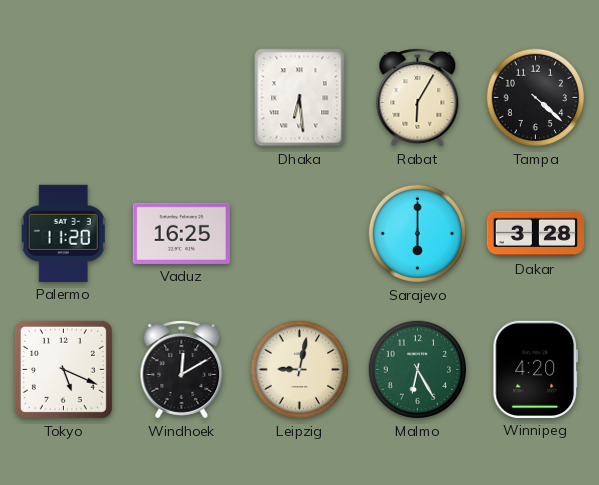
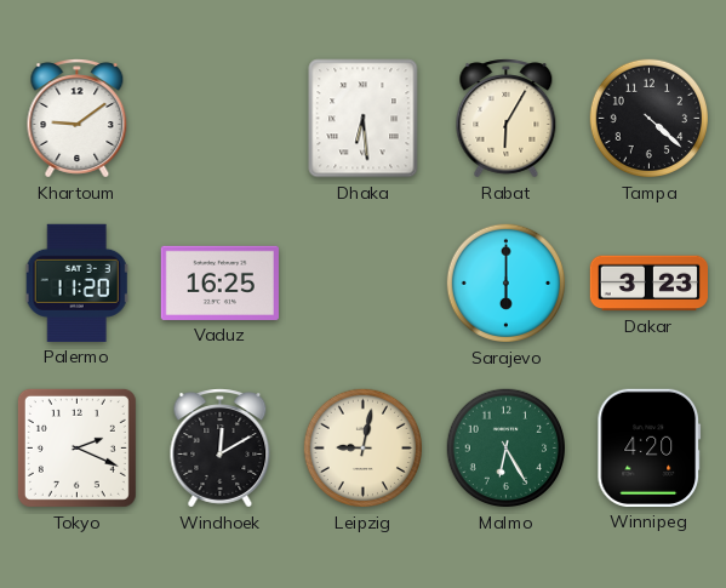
Khartoum: none -> 9:09 (78, 119)
Dakar: 3:28 -> 3:23 (648, 284)
Tokyo: 5:19 -> 2:19 (76, 447)
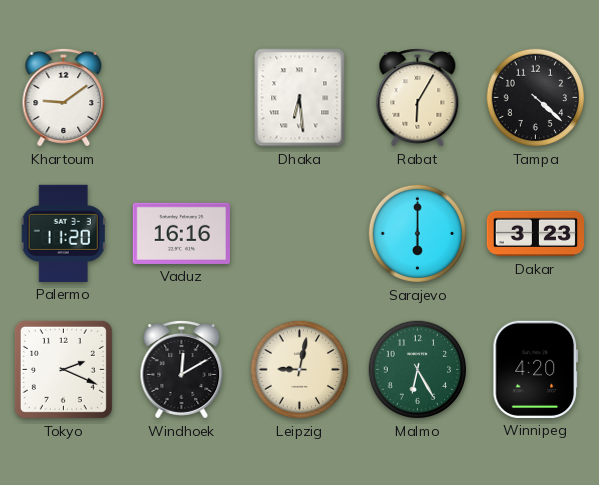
Vaduz: 16:25 -> 16:16 (181, 233)
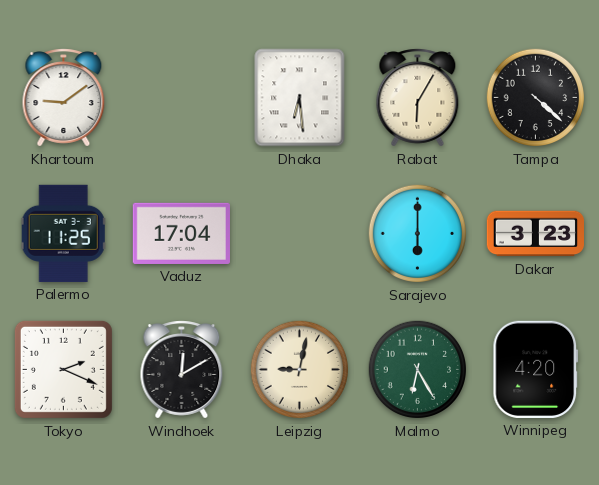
Palermo: 11:20 -> 11:25 (64, 233)
Vaduz: 16:16 -> 17:04 (181, 233)
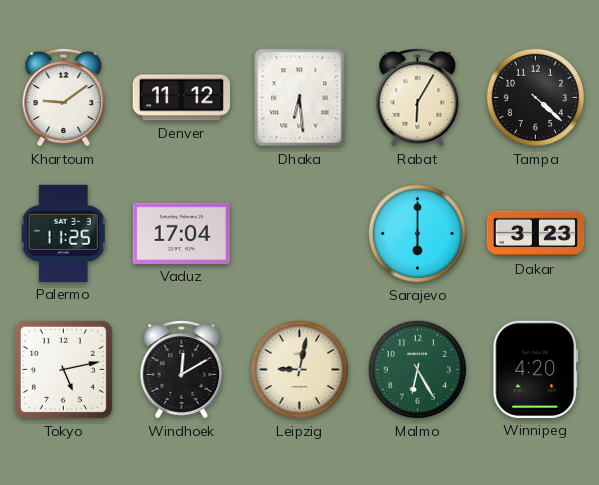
Denver: none -> 11:12 (181, 98)
Tokyo: 2:19 -> 5:13 (63, 369)
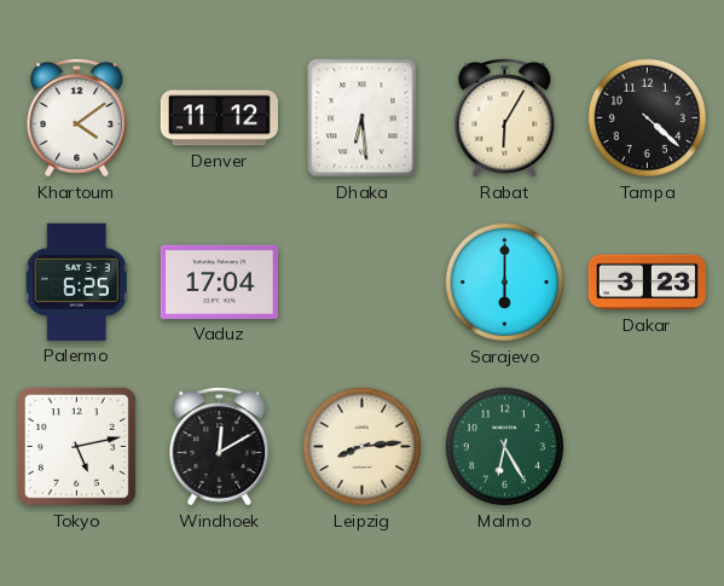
Khartoum: 9:09 -> 4:09 (77, 118)
Palermo: 11:25 -> 6:25 (77, 282)
Leipzig: 9:02 -> 8:14 (363, 447)
Winnipeg: 4:20 -> none (536, 369)
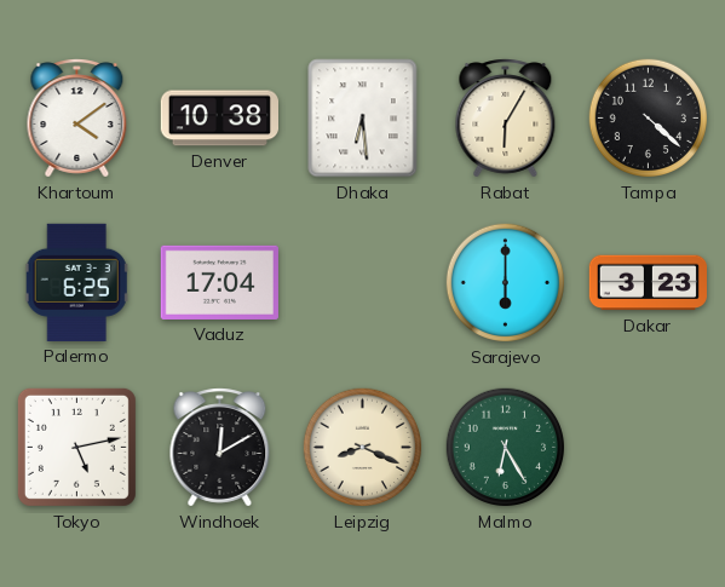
Denver: 11:12 -> 10:38 (219, 119)
Leipzig: 8:14 -> 8:19 (363, 448)
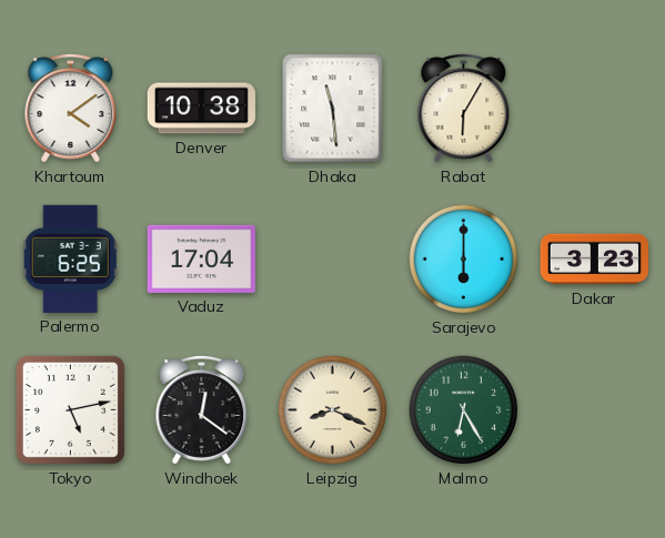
Dhaka: 6:29 -> 11:29 (333, 109)
Tampa: 4:22 -> none (649, 119)
Windhoek: 12:10 -> 12:21 (202, 410)
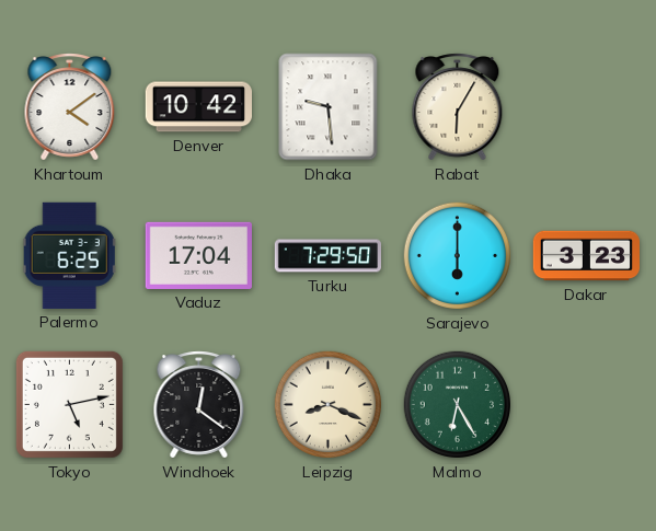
Denver: 10:38 -> 10:42 (198, 107)
Dhaka: 11:29 -> 9:29 (329, 107)
Turku: none -> 7:29 (329, 256)
